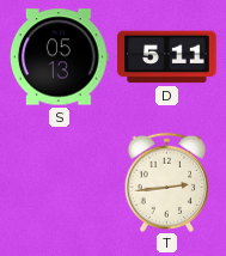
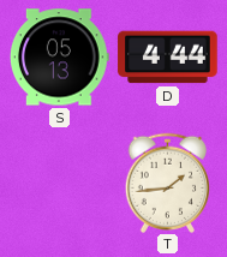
D: 5:11 -> 4:44 (168, 58)
T: 2:44 -> 1:44 (168, 183)
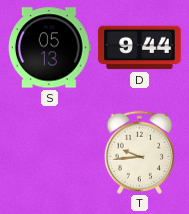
D: 4:44 -> 9:44 (140, 48)
T: 1:44 -> 9:44 (140, 152)
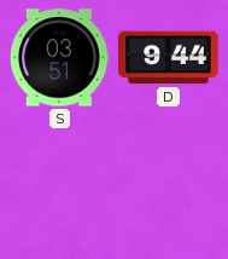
S: 05:13 -> 03:51 (59, 58)
T: 9:44 -> none (140, 152)
